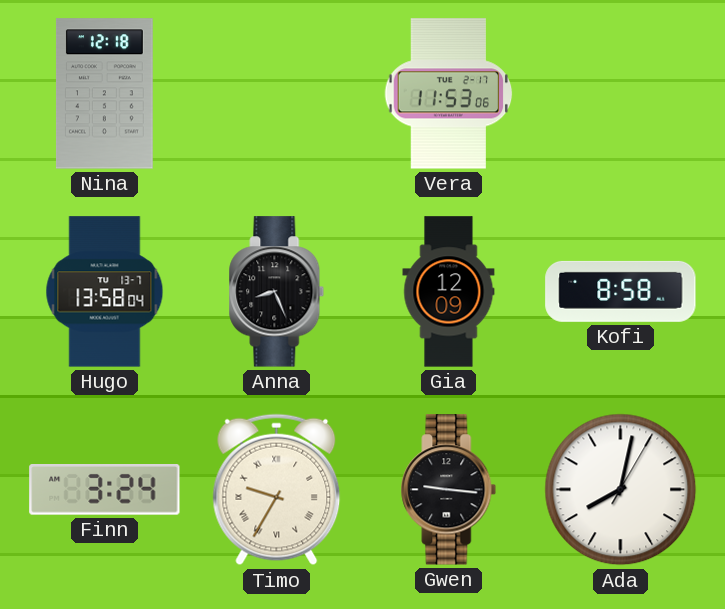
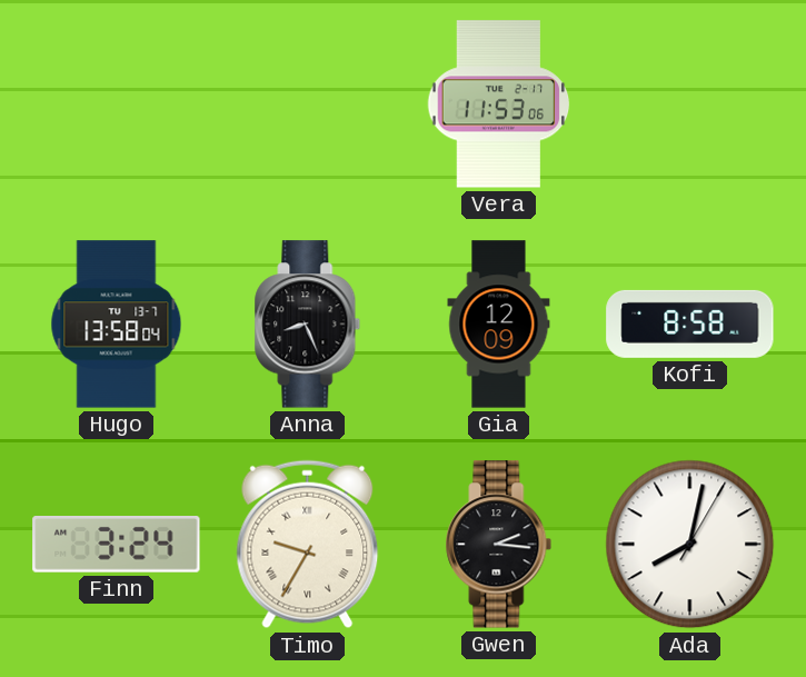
Nina: 12:18 -> none (104, 94)
Gwen: 9:16 -> 2:16 (499, 545)
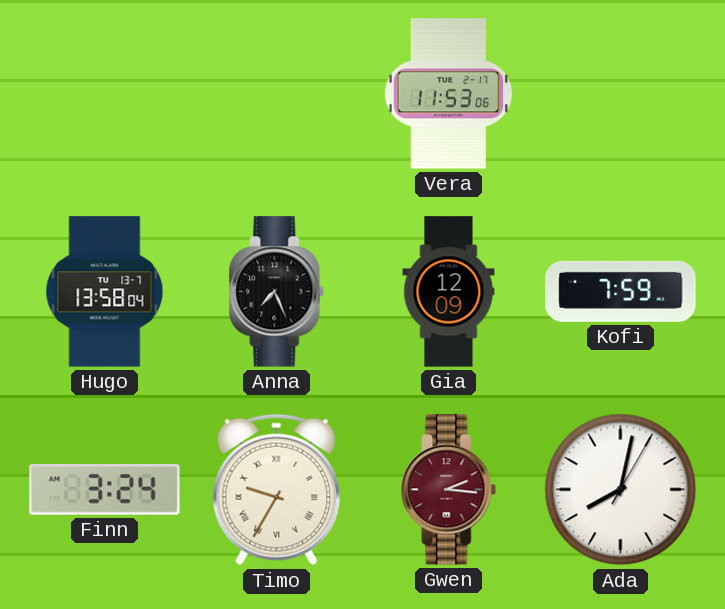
Anna: 8:26 -> 7:26 (277, 292)
Kofi: 8:58 -> 7:59 (621, 291)
Gwen dial: black -> burgundy (449, 490)
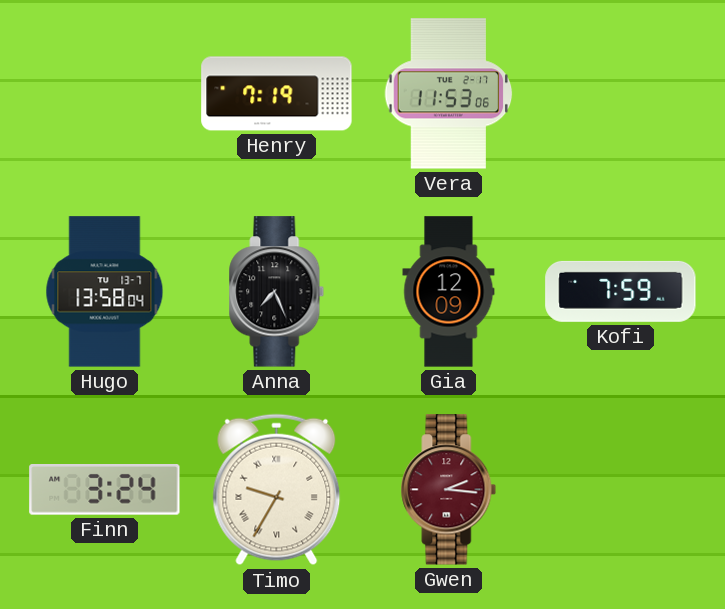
Henry: none -> 7:19 (277, 94)
Ada: 8:02 -> none (621, 490)
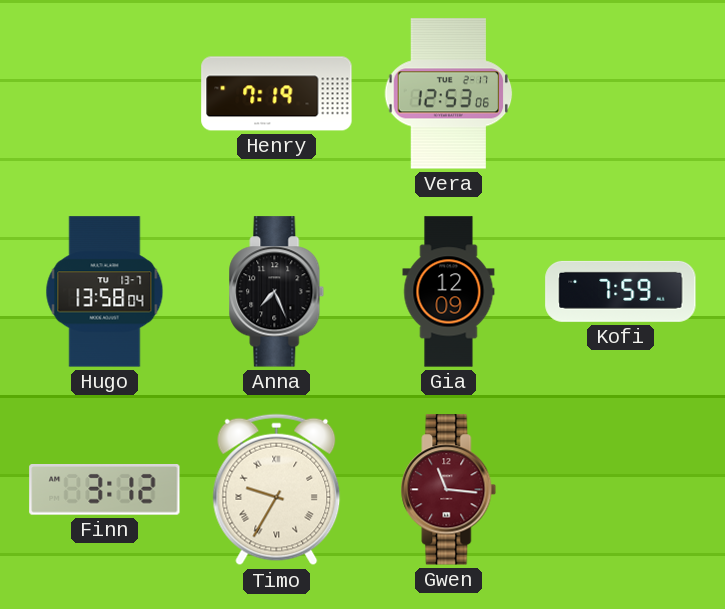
Vera: 11:53 -> 12:53 (449, 94)
Finn: 3:24 -> 3:12 (105, 490)
Gwen: 2:16 -> 11:16 (449, 490)
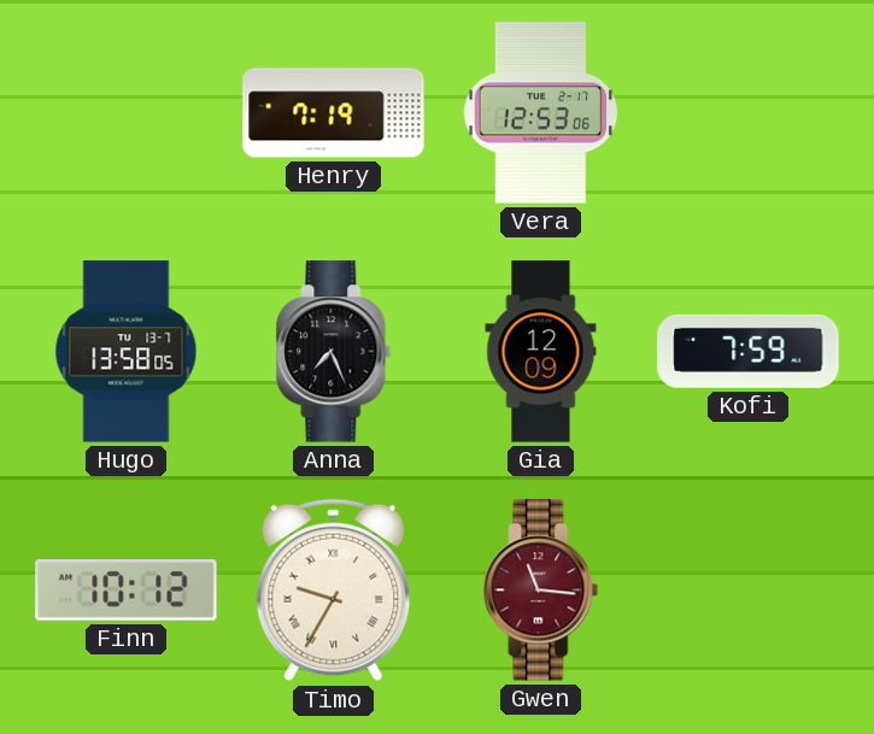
Hugo: 13:58:04 -> 13:58:05 (127, 352)
Finn: 3:12 -> 10:12 (127, 591)
